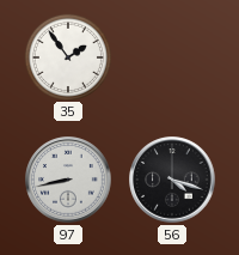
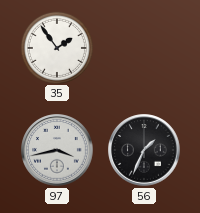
97: 8:43 -> 3:43 (57, 150)
56: 4:18 -> 1:34 (144, 150)
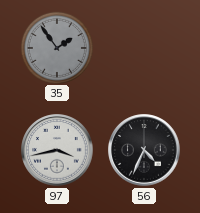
35 dial: white -> grey (56, 47)
56: 1:34 -> 4:34 (144, 150)
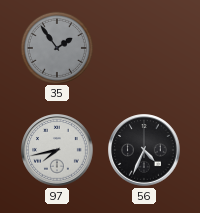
97: 3:43 -> 7:43 (57, 150)
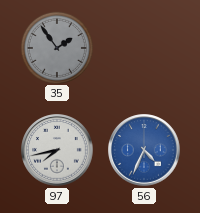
56 dial: black -> blue (144, 150)
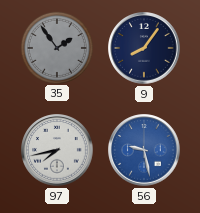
9: none -> 8:06 (144, 48)
56: 4:34 -> 9:28 (144, 150)
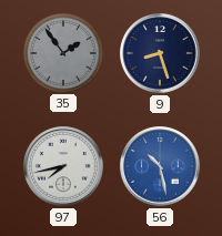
9: 8:06 -> 8:27 (160, 53)
56: 9:28 -> 10:28 (160, 166)
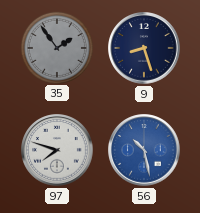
97: 7:43 -> 7:48 (57, 150)
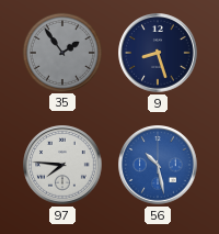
97: 7:48 -> 7:46 (62, 165)
